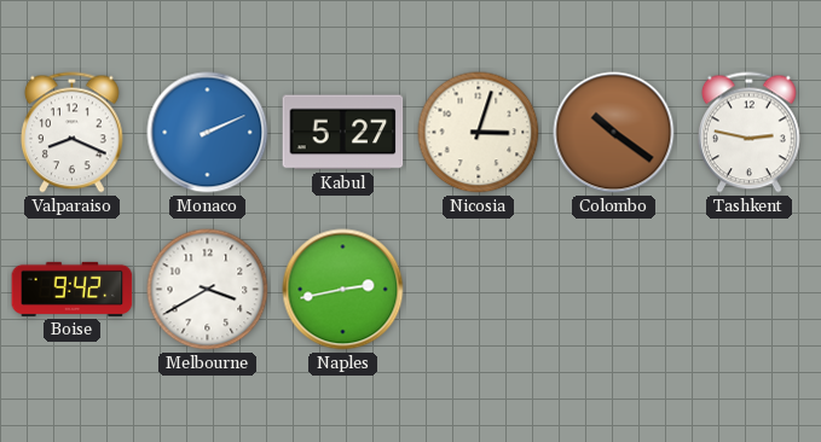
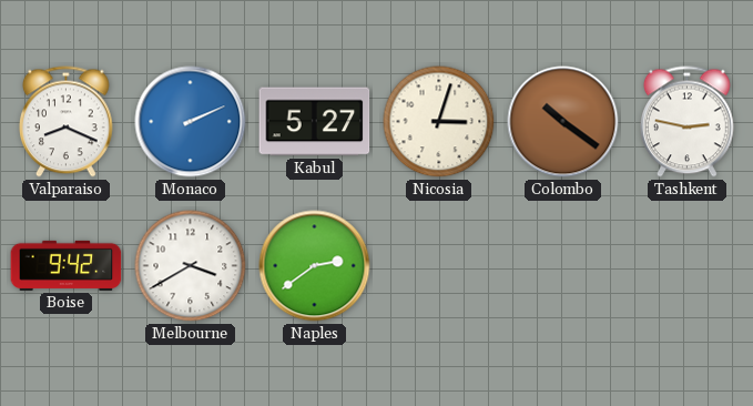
Naples: 2:43 -> 2:39 (315, 266)
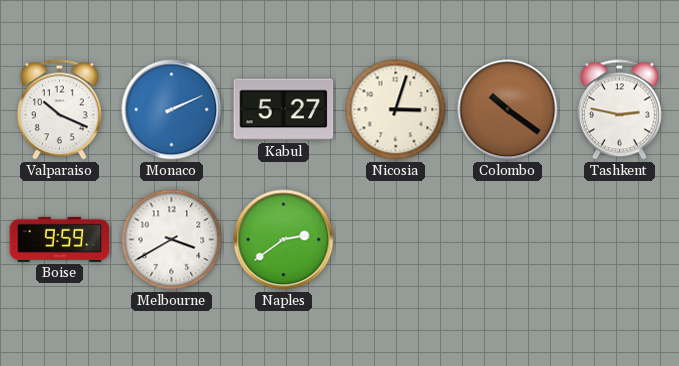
Valparaiso: 8:19 -> 10:19 (60, 110)
Boise: 9:42 -> 9:59 (60, 239)
